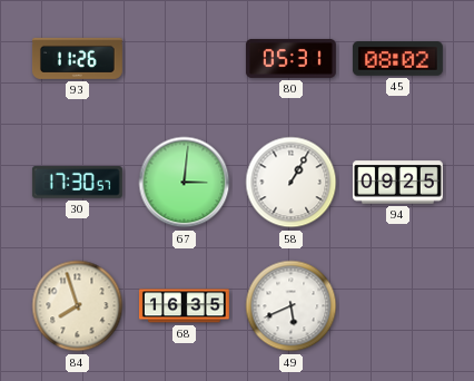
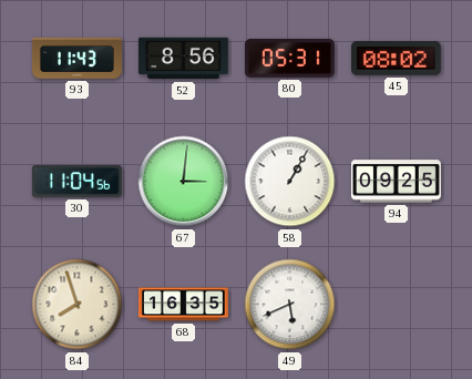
93: 11:26 -> 11:43 (76, 58)
52: none -> 8:56 (184, 59)
30: 17:30 -> 11:04 (76, 182)
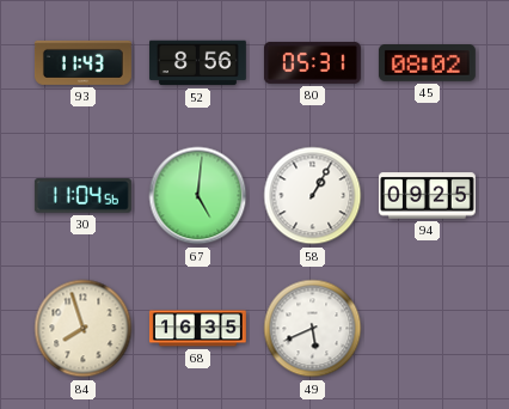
67: 3:01 -> 5:01 (198, 196)
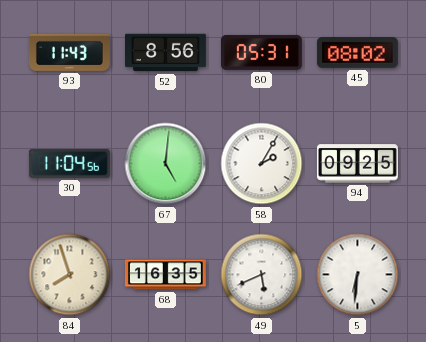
58: 1:05 -> 2:05 (262, 164)
5: none -> 6:31 (358, 275)
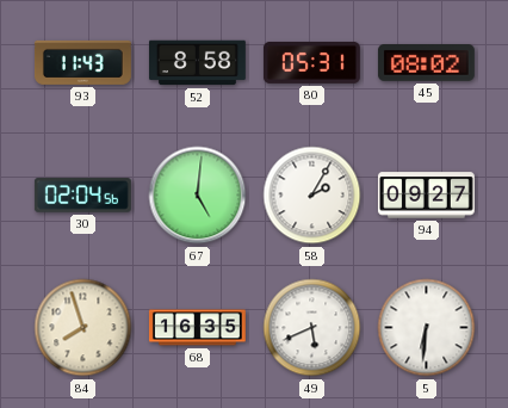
52: 8:56 -> 8:58 (198, 63)
30: 11:04 -> 02:04 (82, 196)
94: 09:25 -> 09:27 (426, 196)
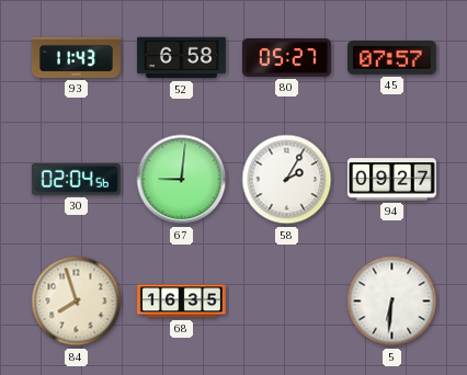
52: 8:58 -> 6:58 (182, 58)
80: 05:31 -> 05:27 (286, 57)
45: 08:02 -> 07:57 (391, 58)
67: 5:01 -> 9:01 (182, 180)
49: 5:41 -> none (312, 328)
